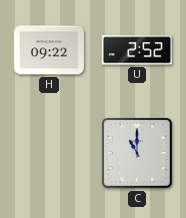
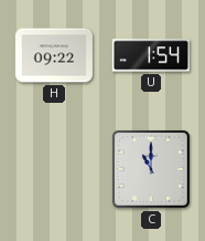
U: 2:52 -> 1:54 (151, 55)
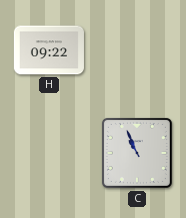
U: 1:54 -> none (151, 55)
C: 11:00 -> 10:56 (137, 153)
